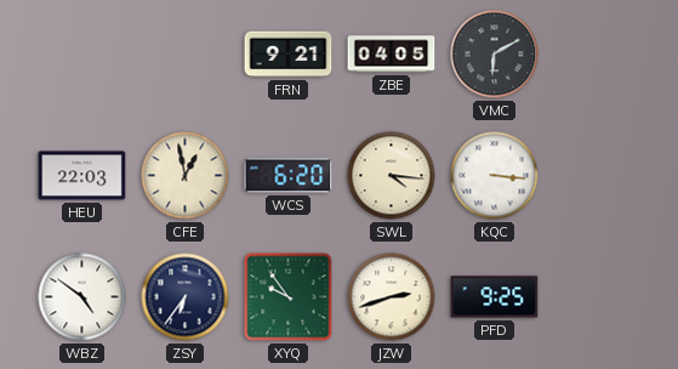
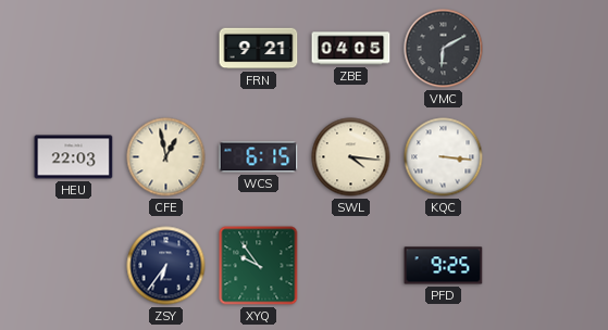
WCS: 6:20 -> 6:15 (259, 157)
WBZ: 4:51 -> none (82, 297)
JZW: 2:42 -> none (392, 297)
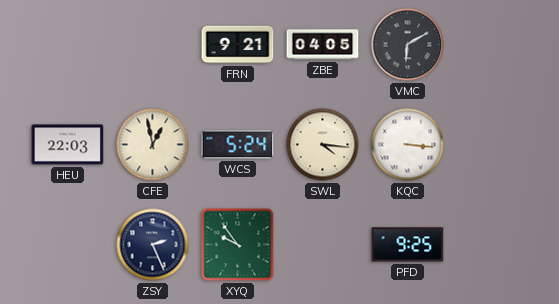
WCS: 6:15 -> 5:24 (238, 145)
ZSY: 6:36 -> 2:26 (153, 245)
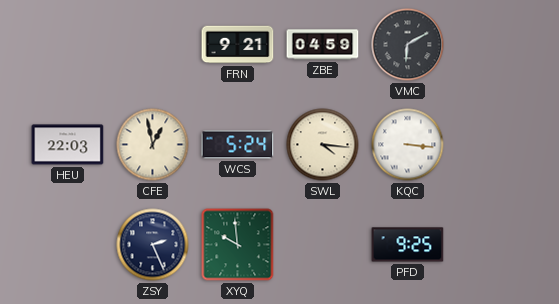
ZBE: 04:05 -> 04:59 (323, 45)
XYQ: 9:54 -> 9:59 (238, 245)
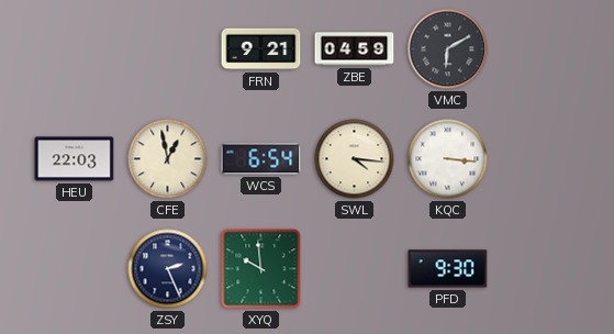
WCS: 5:24 -> 6:54 (261, 159)
PFD: 9:25 -> 9:30 (448, 269)
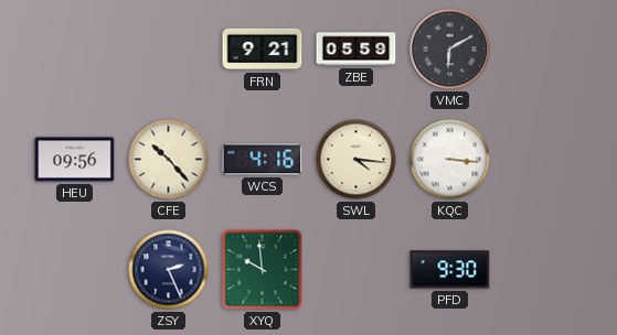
ZBE: 04:59 -> 05:59 (357, 50)
HEU: 22:03 -> 09:56 (75, 160)
CFE: 12:58 -> 10:23 (169, 160)
WCS: 6:54 -> 4:16 (263, 160)
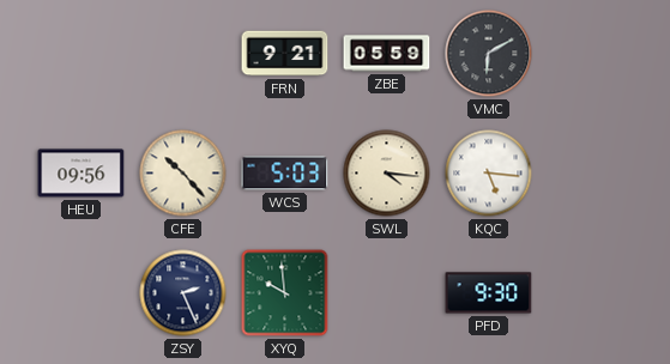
WCS: 4:16 -> 5:03 (285, 174)
KQC: 3:16 -> 5:16 (489, 174)
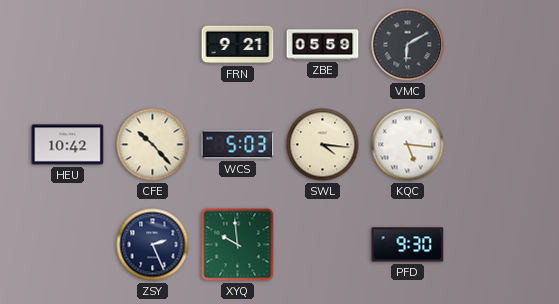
HEU: 09:56 -> 10:42 (68, 145)
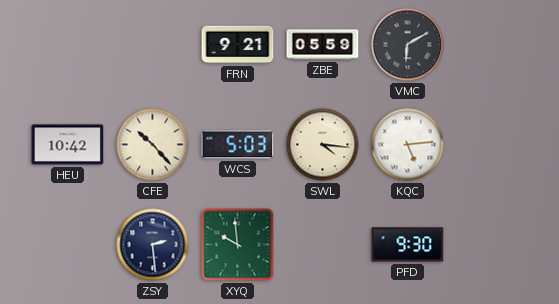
KQC: 5:16 -> 5:14 (408, 145)
ZSY: 2:26 -> 2:29 (153, 245)
